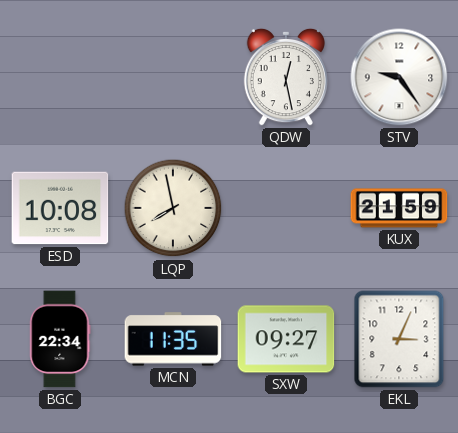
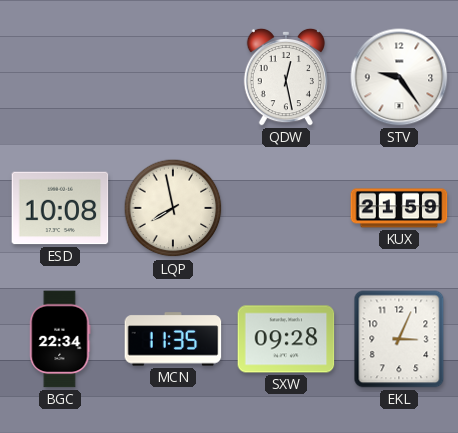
SXW: 09:27 -> 09:28 (286, 339)
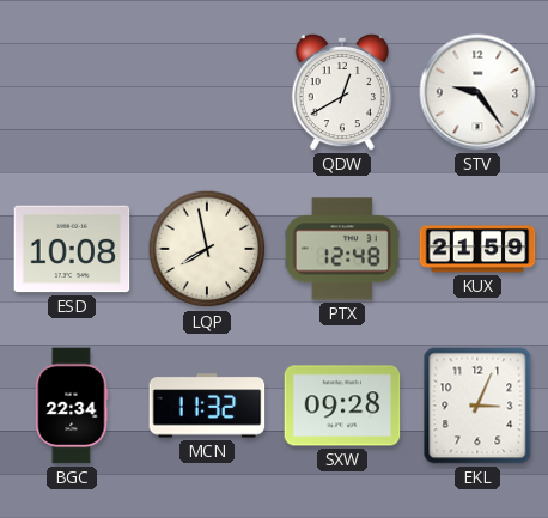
QDW: 12:28 -> 12:40 (342, 92)
PTX: none -> 12:48 (342, 249)
MCN: 11:35 -> 11:32 (207, 406)
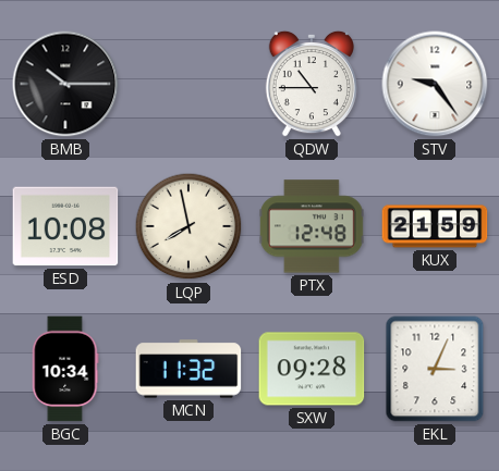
BMB: none -> 10:15 (65, 84)
QDW: 12:40 -> 10:45 (312, 84)
BGC: 22:34 -> 10:34 (65, 369)
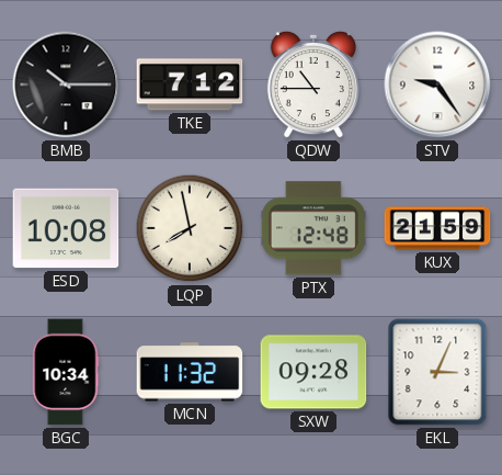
TKE: none -> 7:12 (190, 84)
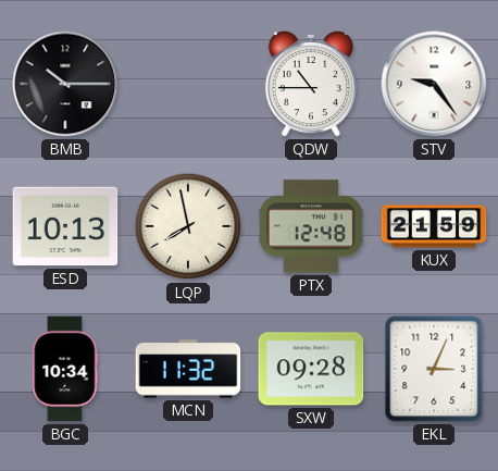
TKE: 7:12 -> none (190, 84)
ESD: 10:08 -> 10:13 (65, 226)
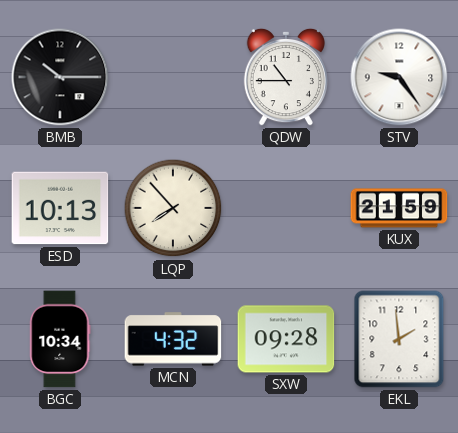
LQP: 7:58 -> 7:53 (173, 208)
PTX: 12:48 -> none (311, 226)
MCN: 11:32 -> 4:32 (173, 339)
EKL: 3:04 -> 1:59 (399, 339)
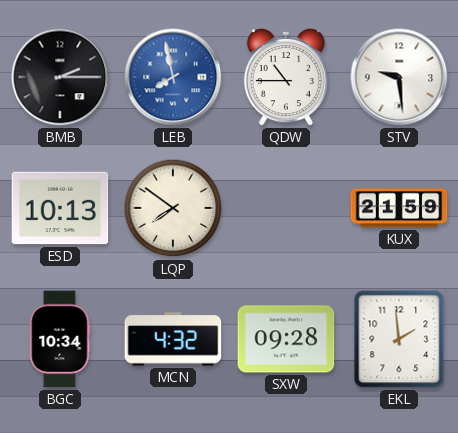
BMB: 10:15 -> 2:15 (60, 77)
LEB: none -> 7:58 (173, 77)
STV: 9:24 -> 9:29 (399, 77)
LQP: 7:53 -> 7:51 (173, 208)
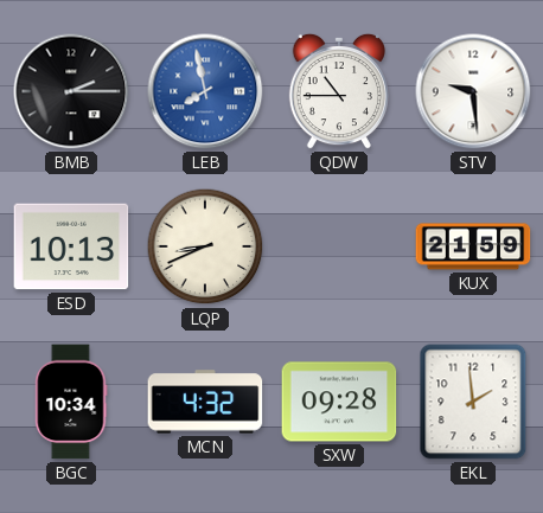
LQP: 7:51 -> 8:41 (205, 246)
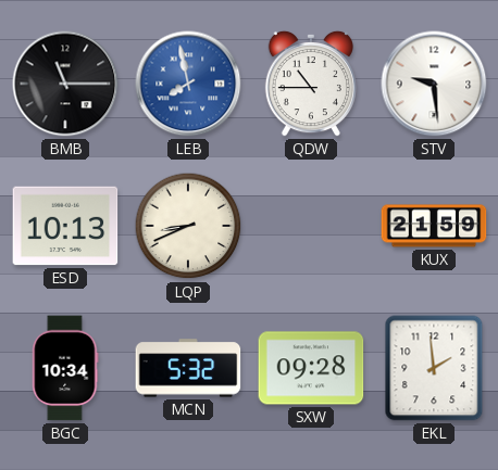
BMB: 2:15 -> 11:15 (65, 84)
MCN: 4:32 -> 5:32 (188, 368)
